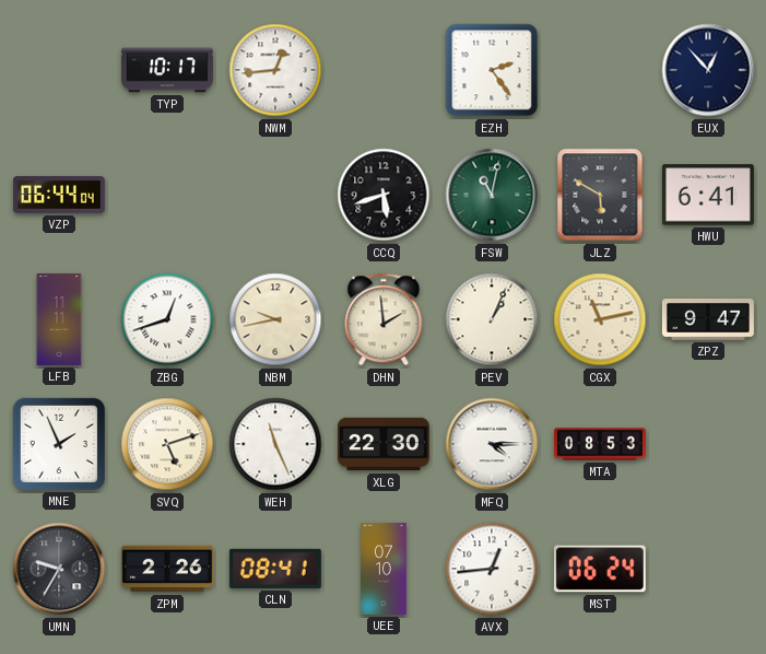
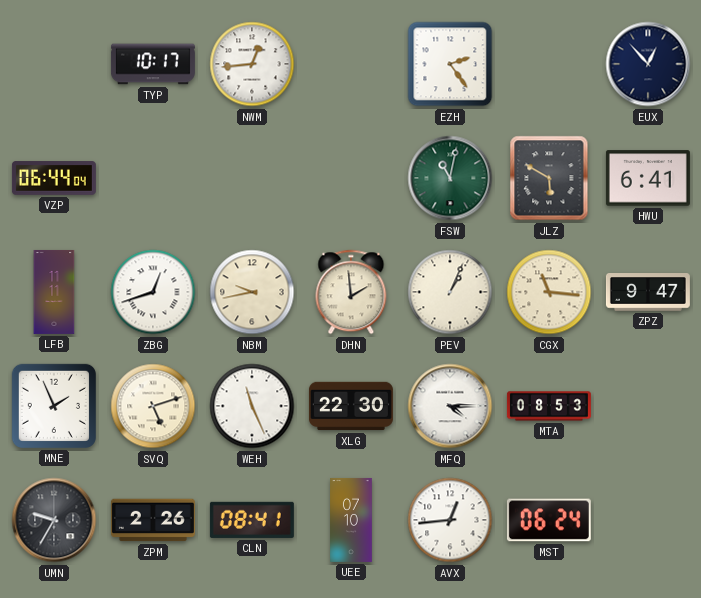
CCQ: 5:42 -> none (384, 195)
CGX: 11:13 -> 11:16 (549, 292)
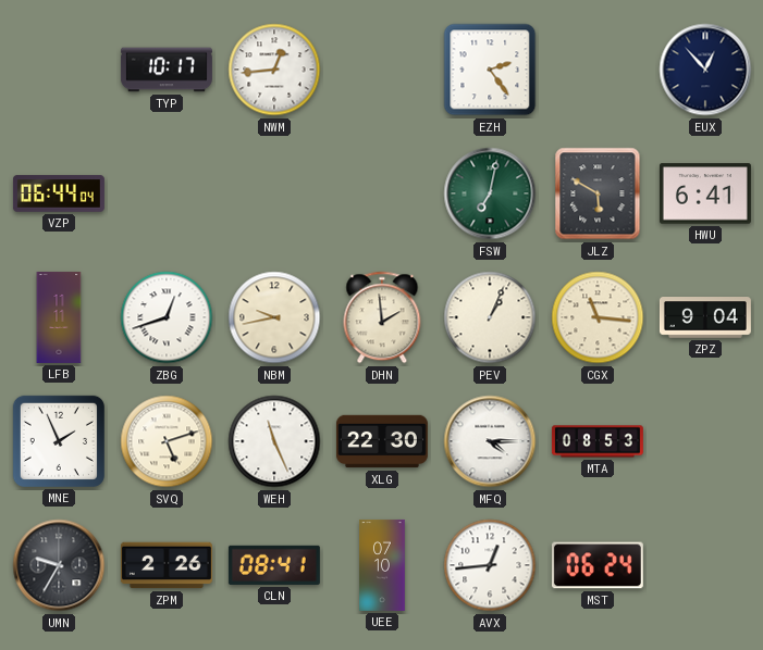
FSW: 11:02 -> 7:02 (490, 193)
ZPZ: 9:47 -> 9:04 (705, 317)
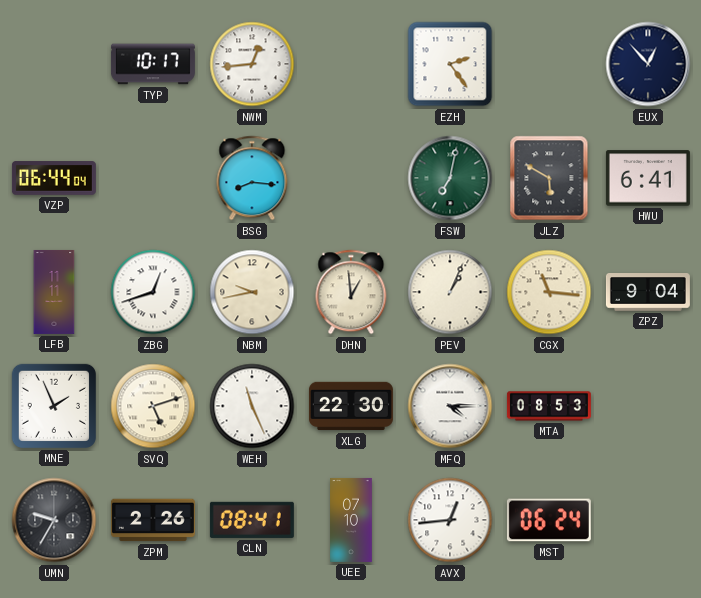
BSG: none -> 8:16 (252, 178)
DHN: 1:59 -> 12:59 (351, 292)
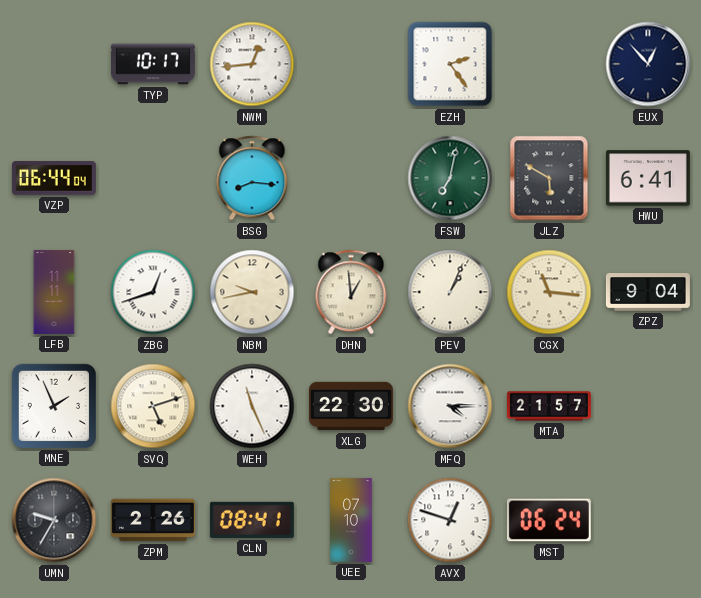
MTA: 08:53 -> 21:57 (549, 406)
AVX: 12:44 -> 12:48 (450, 520)
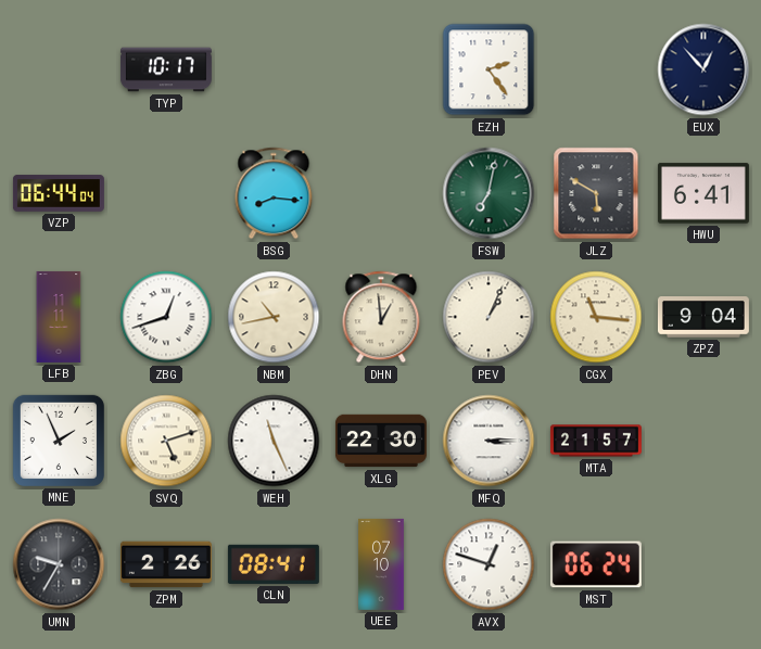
NWM: 12:44 -> none (252, 64)
NBM: 9:43 -> 10:43 (274, 317)
MFQ: 4:15 -> 3:15 (489, 441)
